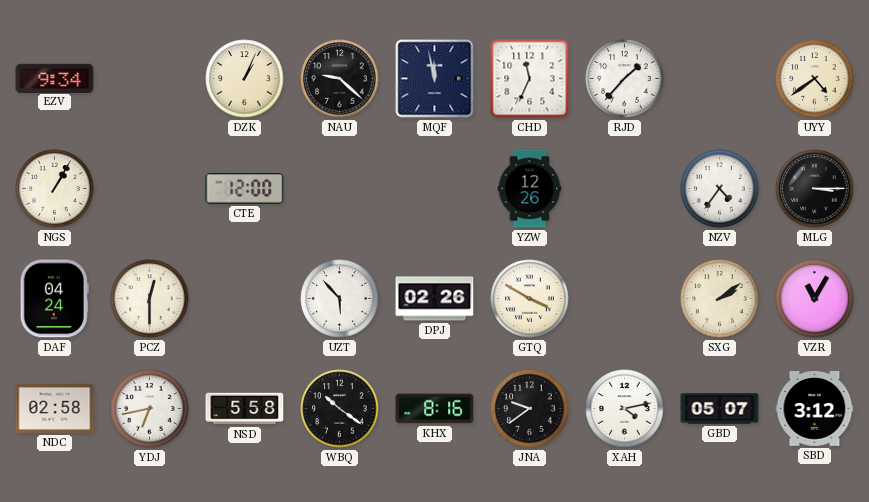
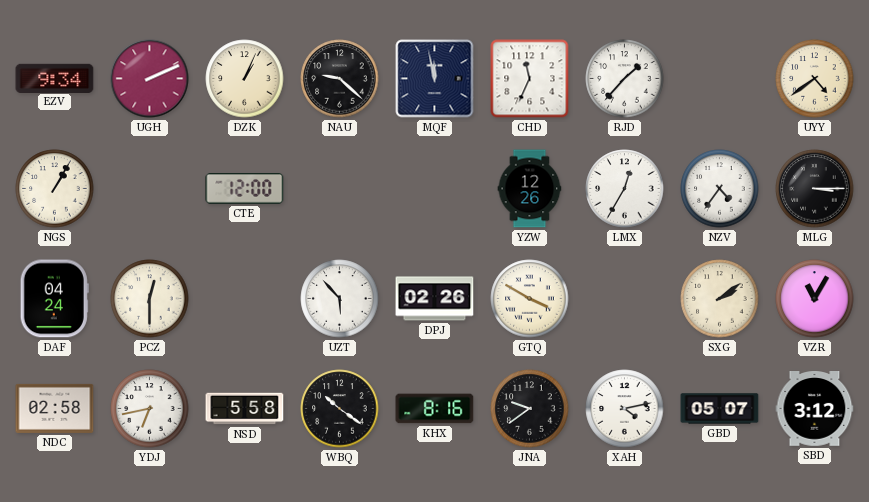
UGH: none -> 2:11 (150, 79)
LMX: none -> 12:35 (625, 189)
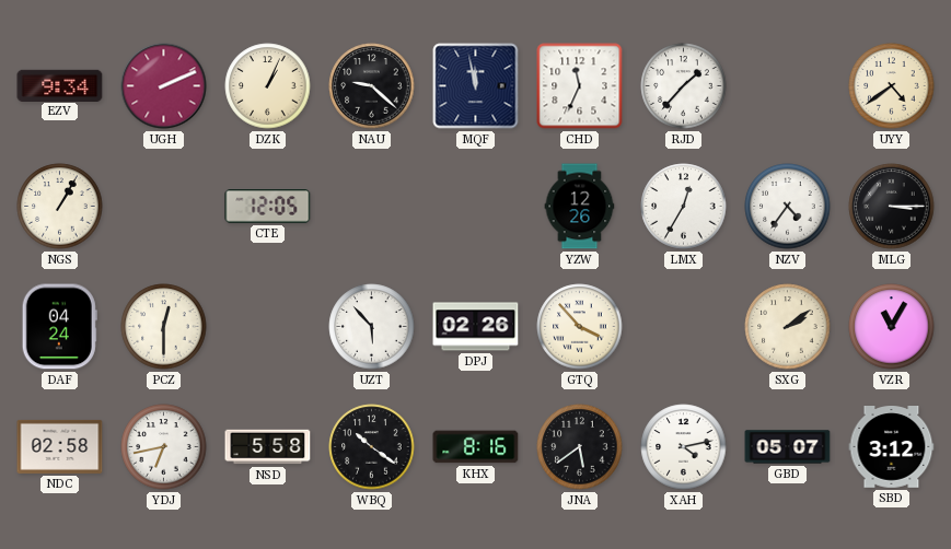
CTE: 12:00 -> 12:05 (268, 207)
GTQ: 3:50 -> 3:53 (580, 327)
JNA: 9:39 -> 5:39 (580, 447)
